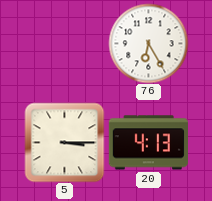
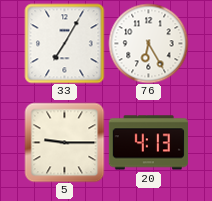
33: none -> 7:05 (64, 43)
5: 3:15 -> 9:15 (64, 142)
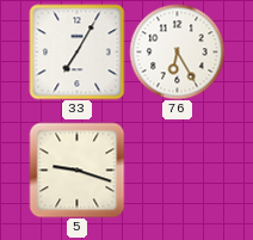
5: 9:15 -> 9:18 (76, 170)
20: 4:13 -> none (148, 143)
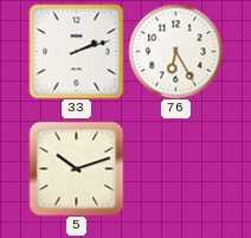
33: 7:05 -> 2:12 (76, 51)
5: 9:18 -> 10:12 (76, 168)
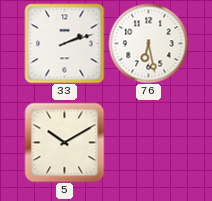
76: 6:25 -> 6:28 (148, 43)
5: 10:12 -> 10:10 (64, 142)
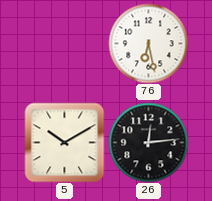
33: 2:12 -> none (64, 43)
26: none -> 12:14 (148, 142)
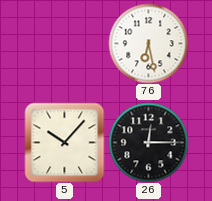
5: 10:10 -> 10:07 (64, 142)
26: 12:14 -> 12:15 (148, 142)
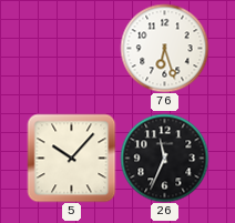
76: 6:28 -> 6:27 (164, 48)
26: 12:15 -> 11:34 (164, 158)
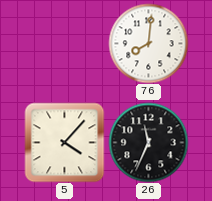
76: 6:27 -> 8:01 (148, 43)
5: 10:07 -> 4:07 (64, 142)
